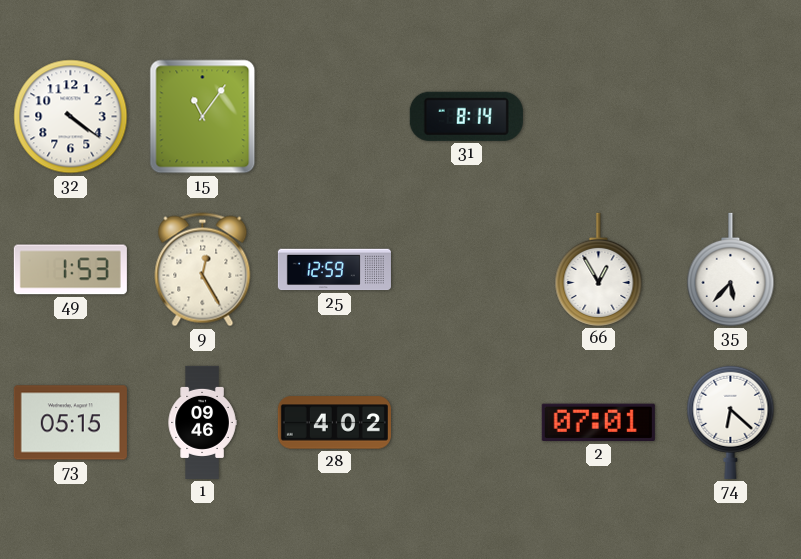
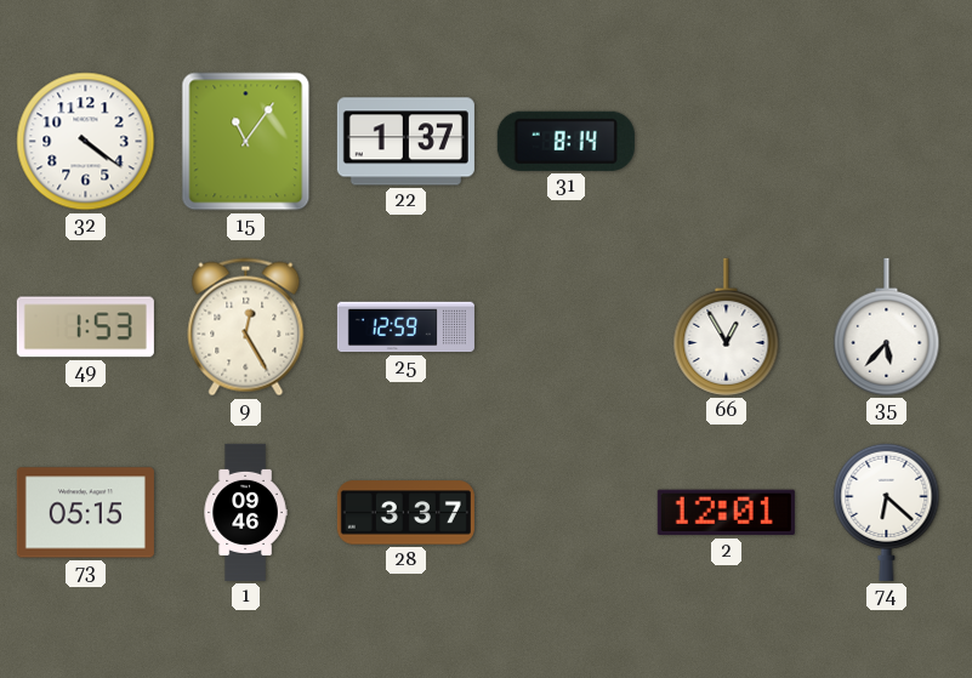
22: none -> 1:37 (405, 142)
28: 4:02 -> 3:37 (405, 513)
2: 07:01 -> 12:01 (726, 513)
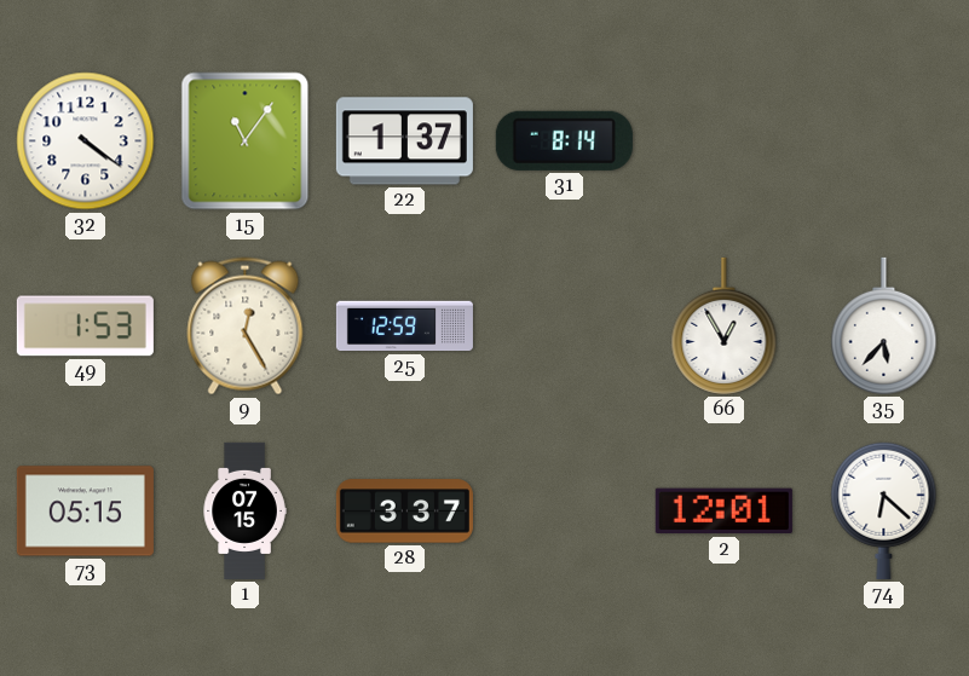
1: 09:46 -> 07:15 (244, 510)
